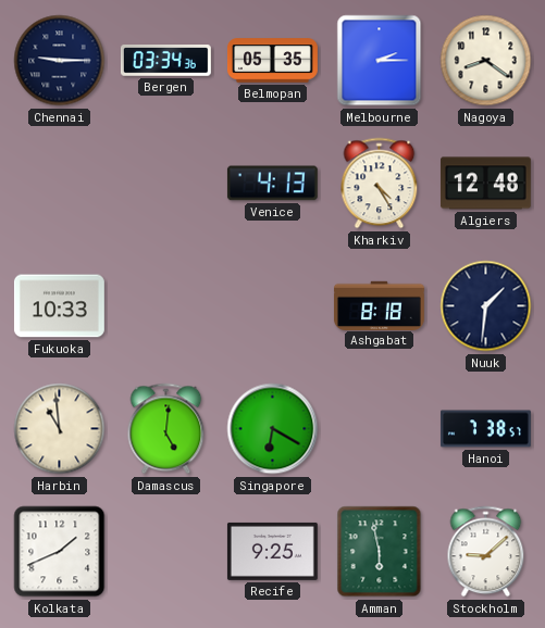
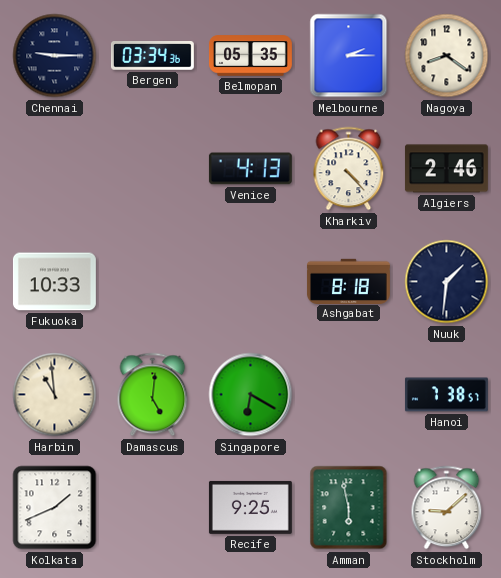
Kharkiv: 4:25 -> 4:23 (349, 169)
Algiers: 12:48 -> 2:46 (446, 169)
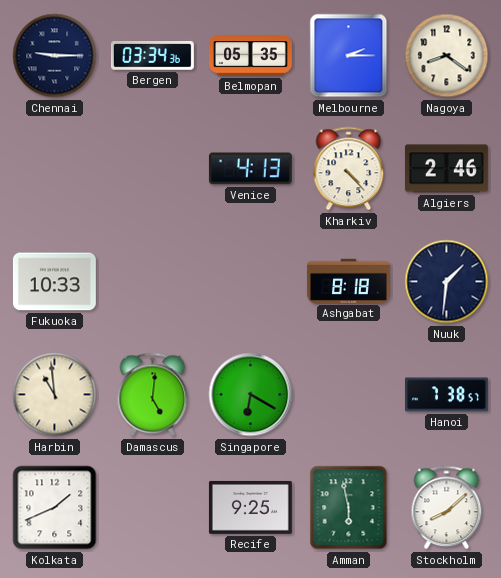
Stockholm: 9:08 -> 8:08 (447, 508)
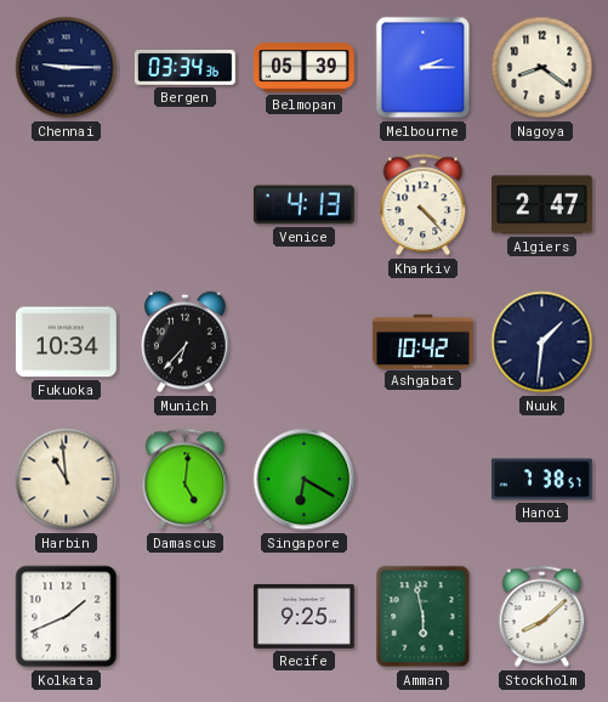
Belmopan: 05:35 -> 05:39 (305, 68)
Algiers: 2:46 -> 2:47 (541, 205)
Fukuoka: 10:33 -> 10:34 (66, 342)
Munich: none -> 6:37 (186, 342)
Ashgabat: 8:18 -> 10:42 (422, 341)
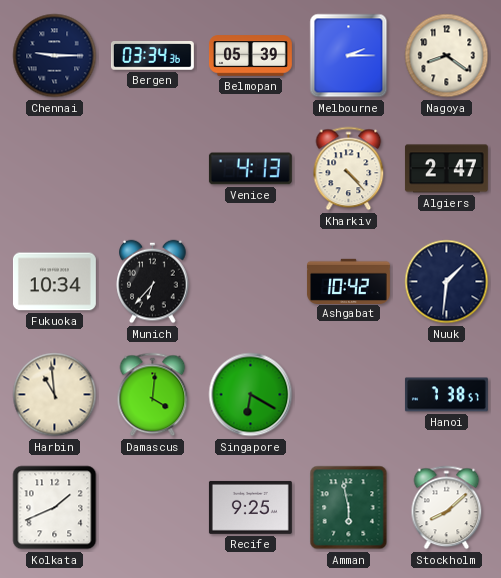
Damascus: 5:01 -> 4:01 (153, 395)
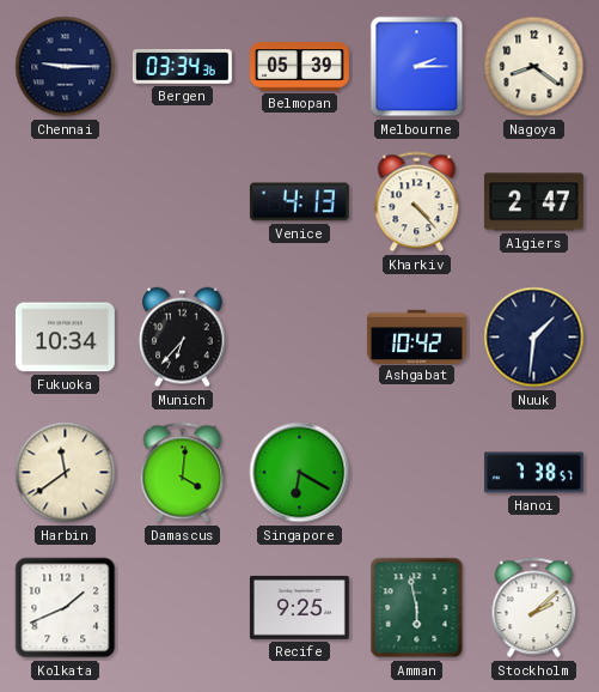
Harbin: 10:59 -> 11:39 (66, 473)
Stockholm: 8:08 -> 2:08 (534, 608)
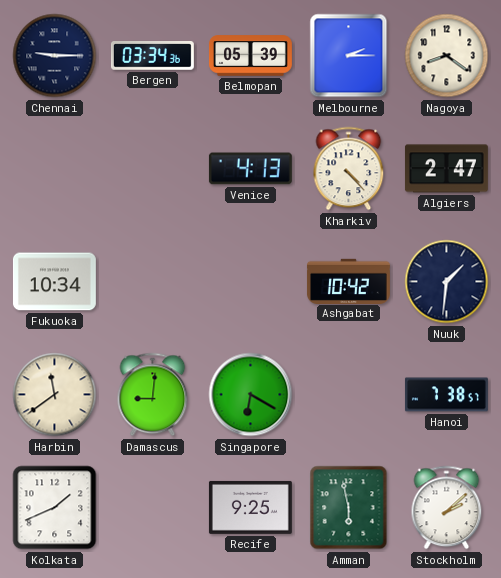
Munich: 6:37 -> none (183, 338)
Damascus: 4:01 -> 9:01 (153, 395)
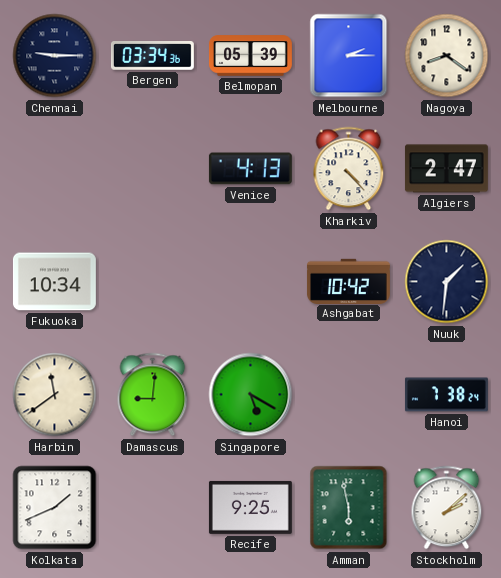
Singapore: 6:20 -> 5:20 (251, 395)
Hanoi: 7:38:57 -> 7:38:24 (446, 395)
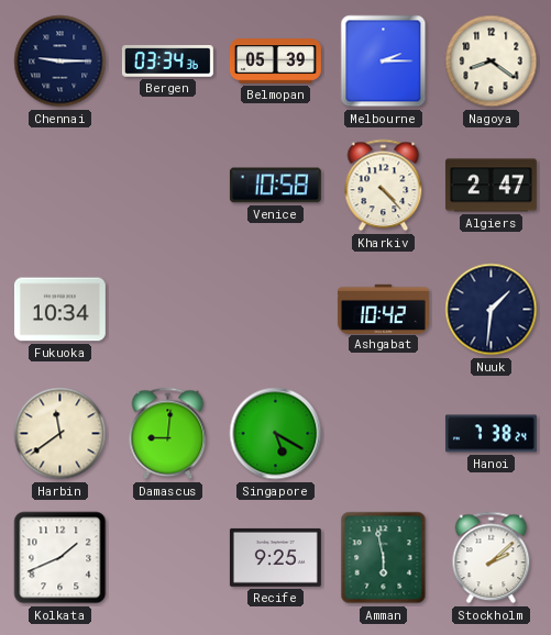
Venice: 4:13 -> 10:58 (275, 186)
